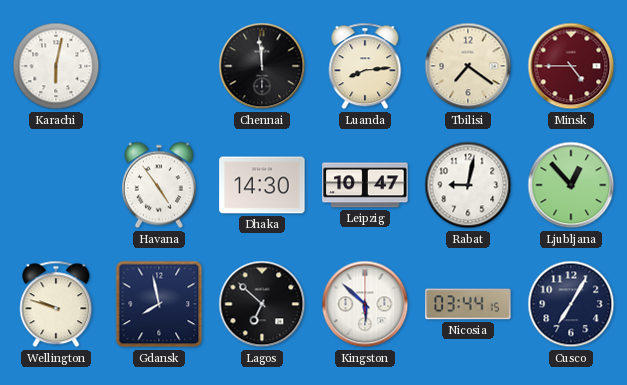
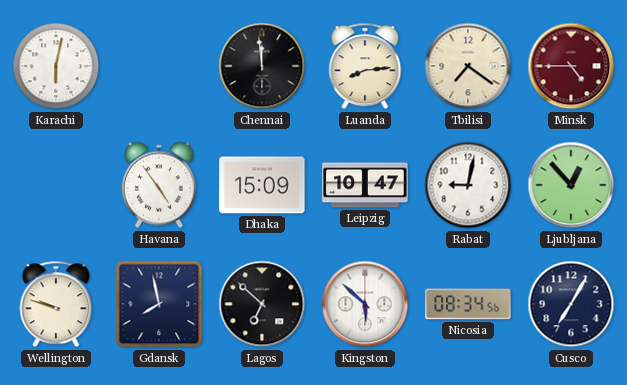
Dhaka: 14:30 -> 15:09 (262, 185)
Nicosia: 03:44 -> 08:34 (468, 304)
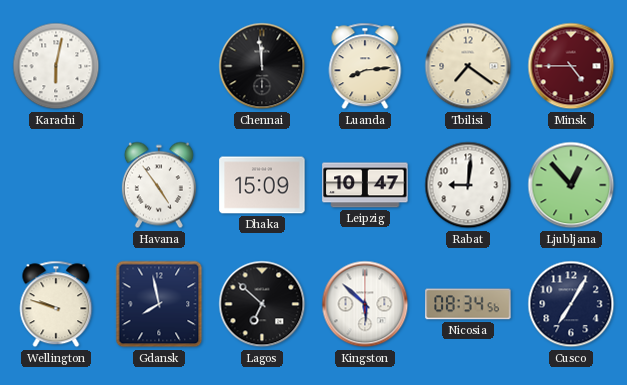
Rabat: 9:02 -> 9:01 (468, 185)
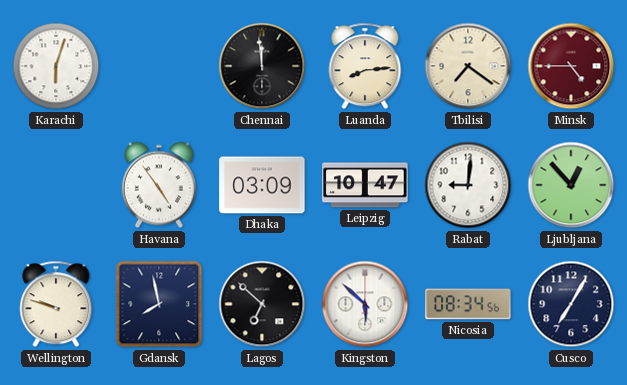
Karachi: 6:02 -> 6:03 (56, 66)
Dhaka: 15:09 -> 03:09 (262, 185)
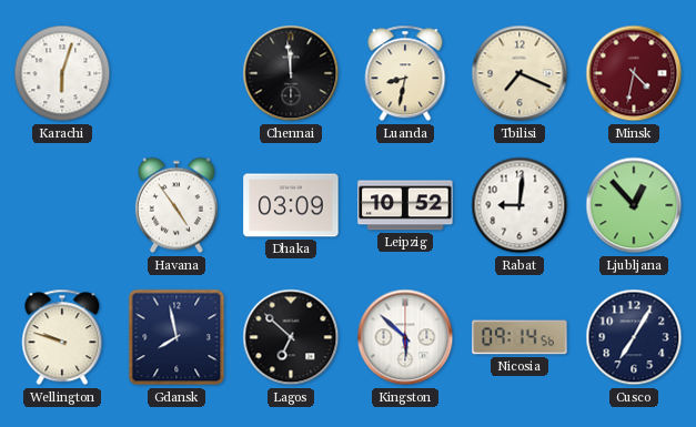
Luanda: 8:14 -> 8:32 (405, 73)
Tbilisi: 7:21 -> 7:19 (520, 73)
Minsk: 4:45 -> 4:32 (634, 73)
Leipzig: 10:47 -> 10:52 (405, 205)
Nicosia: 08:34 -> 09:14 (520, 337)
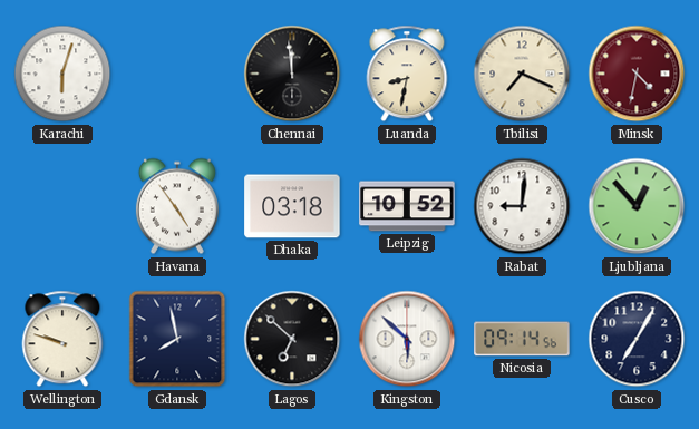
Dhaka: 03:09 -> 03:18 (292, 206)
